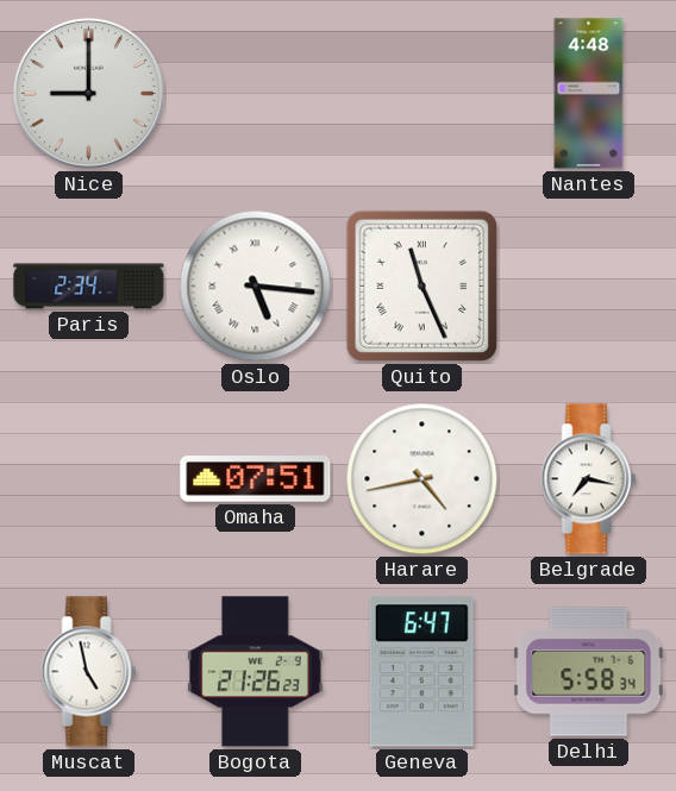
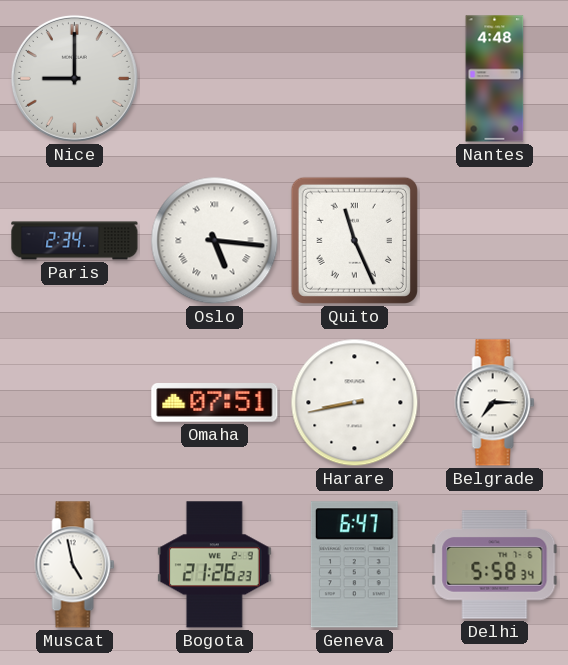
Harare: 4:43 -> 8:43 (355, 403)
Belgrade: 7:17 -> 7:15 (495, 403)
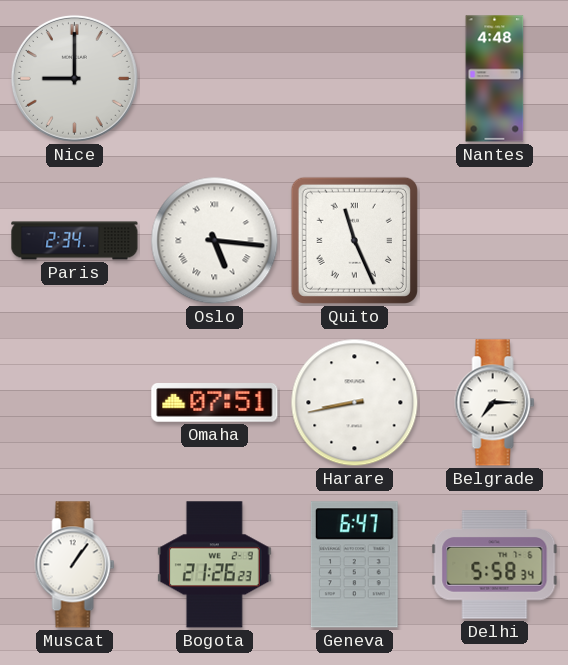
Muscat: 4:58 -> 1:06 (75, 565)
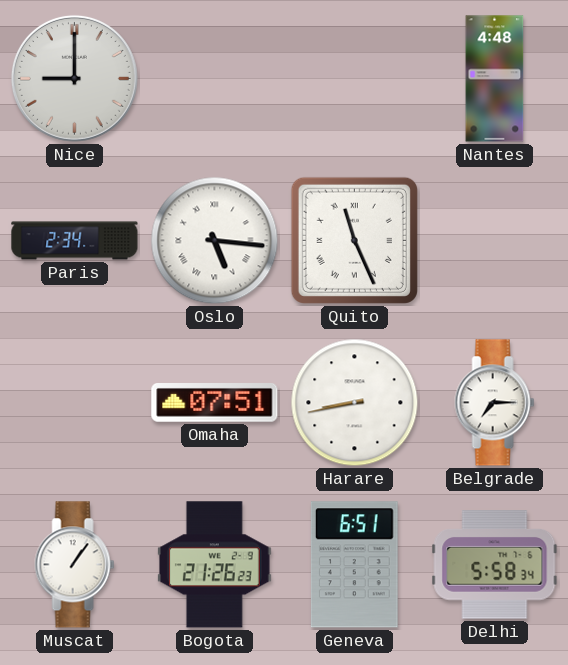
Geneva: 6:47 -> 6:51 (354, 565)
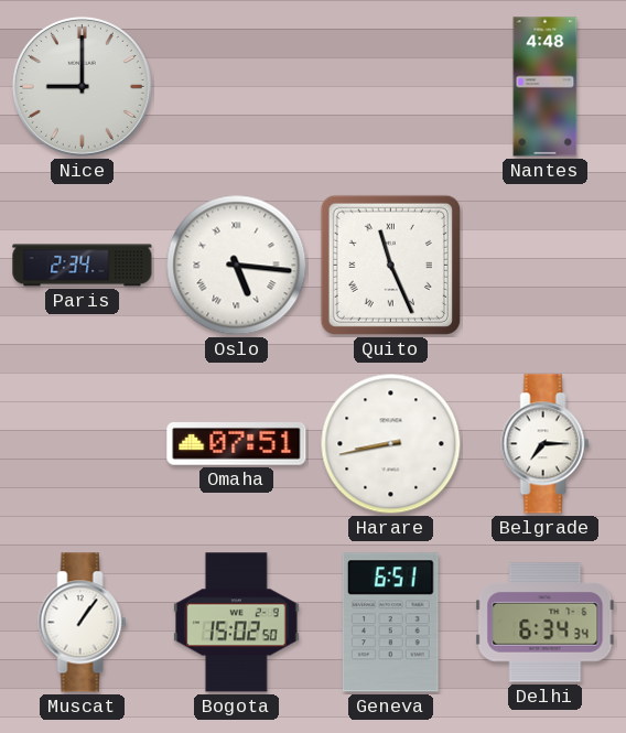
Bogota: 21:26 -> 15:02 (236, 623)
Delhi: 5:58 -> 6:34 (546, 623)
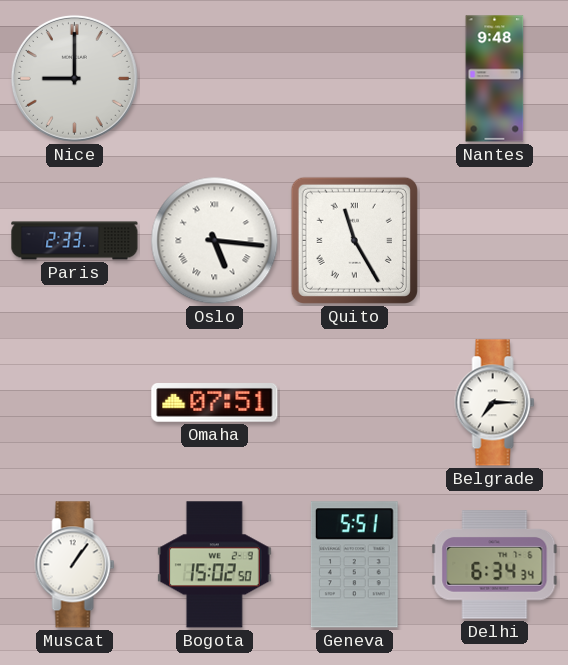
Nantes: 4:48 -> 9:48 (495, 79)
Paris: 2:34 -> 2:33 (75, 241)
Quito: 11:26 -> 11:25 (354, 240)
Harare: 8:43 -> none (391, 444)
Geneva: 6:51 -> 5:51 (354, 565)
